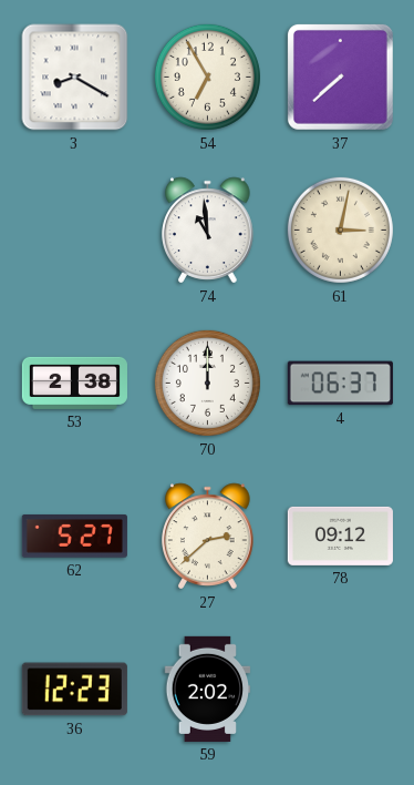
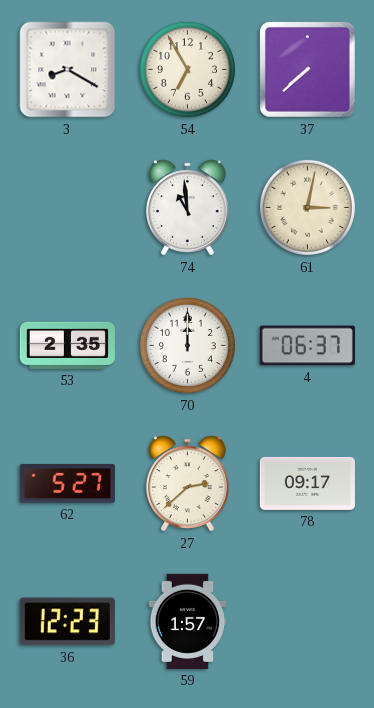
53: 2:38 -> 2:35 (67, 345)
78: 09:12 -> 09:17 (307, 483)
59: 2:02 -> 1:57 (188, 621)
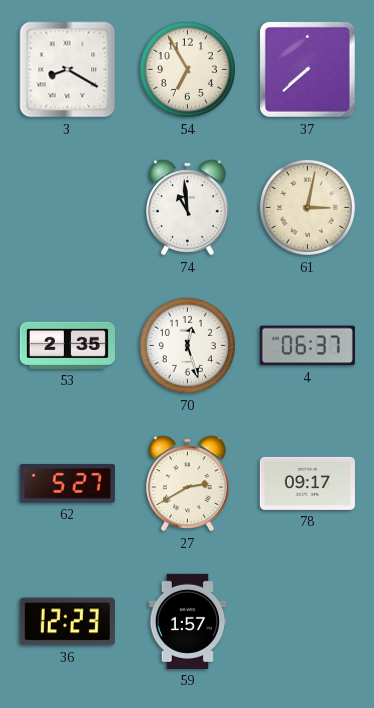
70: 12:00 -> 12:27 (187, 345)
27: 2:38 -> 2:40 (188, 484)
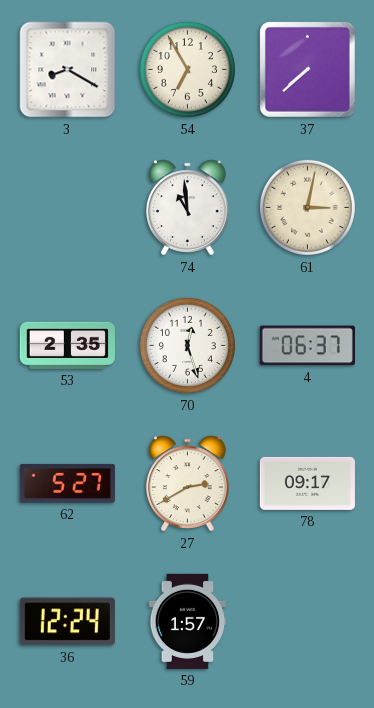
36: 12:23 -> 12:24 (67, 622)
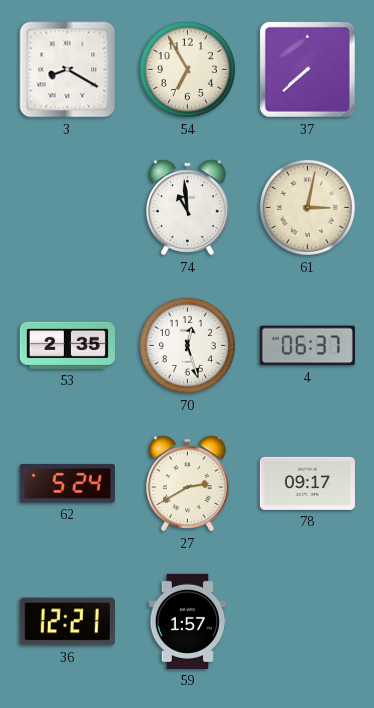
62: 5:27 -> 5:24 (67, 484)
36: 12:24 -> 12:21 (67, 622)
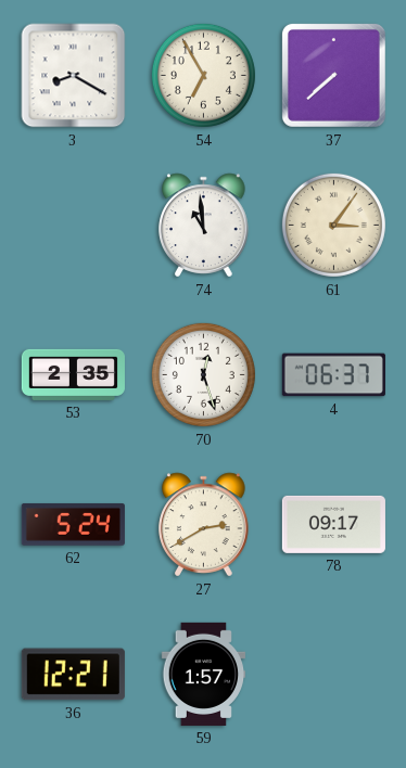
61: 3:02 -> 3:06 (333, 225)
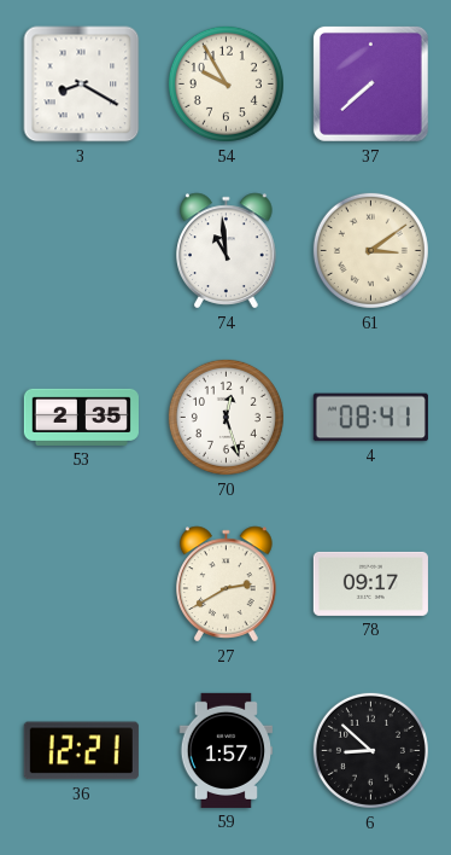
54: 6:55 -> 9:55 (225, 83)
61: 3:06 -> 3:09 (370, 250)
4: 06:37 -> 08:41 (370, 418)
62: 5:24 -> none (73, 525)
6: none -> 8:52 (370, 750)
